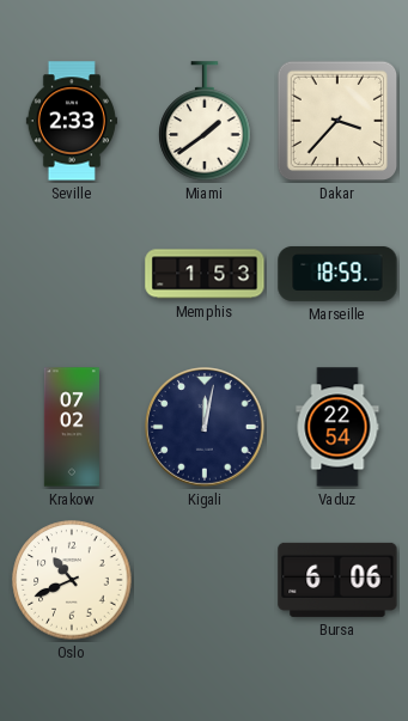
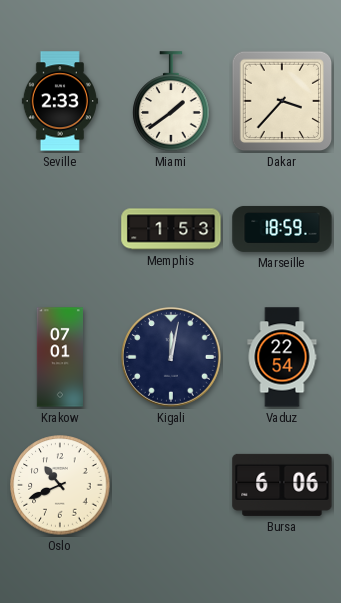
Krakow: 07:02 -> 07:01 (59, 357)
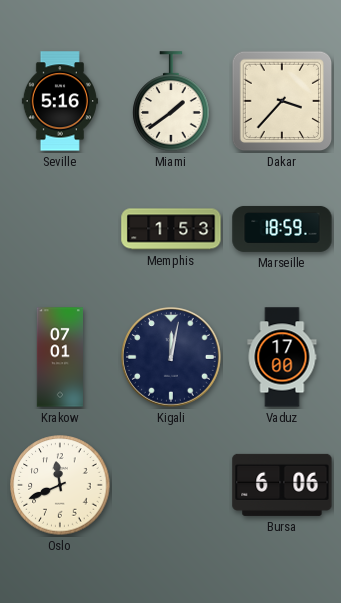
Seville: 2:33 -> 5:16 (60, 101)
Vaduz: 22:54 -> 17:00 (282, 357)
Oslo: 10:41 -> 11:41 (60, 485)
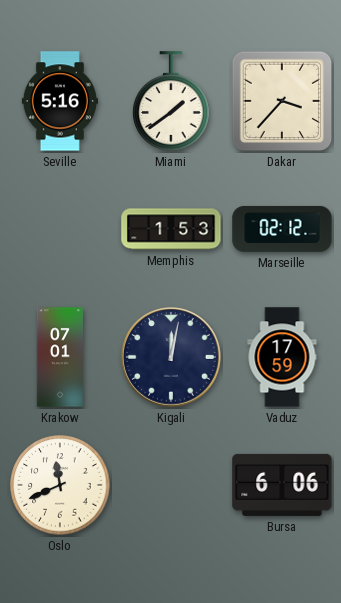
Marseille: 18:59 -> 02:12 (282, 229)
Vaduz: 17:00 -> 17:59 (282, 357)
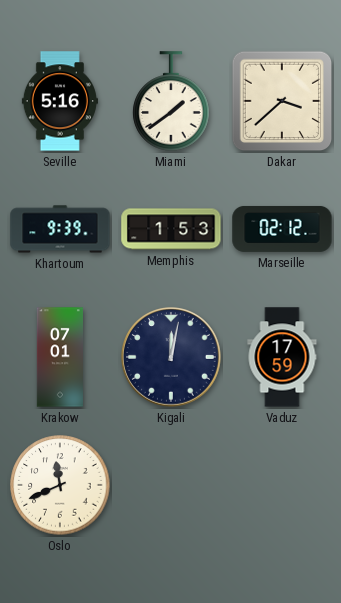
Dakar: 3:37 -> 3:38 (282, 101)
Khartoum: none -> 9:39 (60, 229)
Bursa: 6:06 -> none (282, 485)
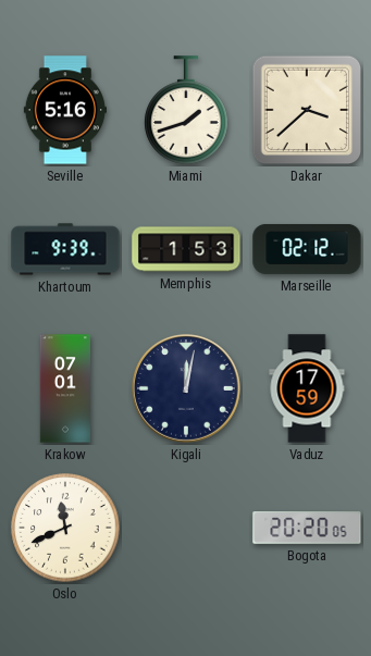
Miami: 1:39 -> 1:42 (186, 110)
Bogota: none -> 20:20 (307, 529)
